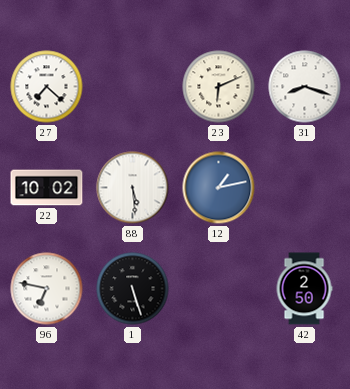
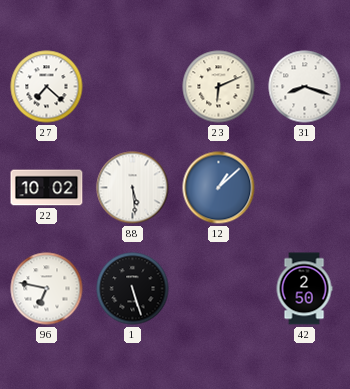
12: 1:13 -> 1:08 (219, 188)
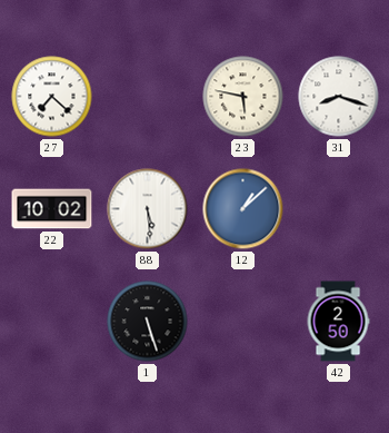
23: 6:11 -> 5:47 (243, 97)
96: 6:47 -> none (47, 289)
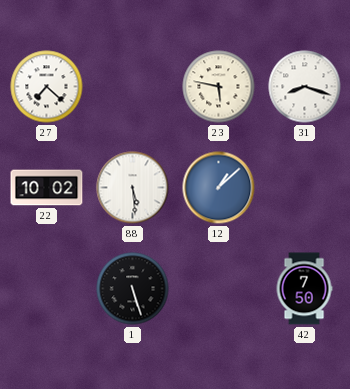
42: 2:50 -> 7:50 (304, 289)
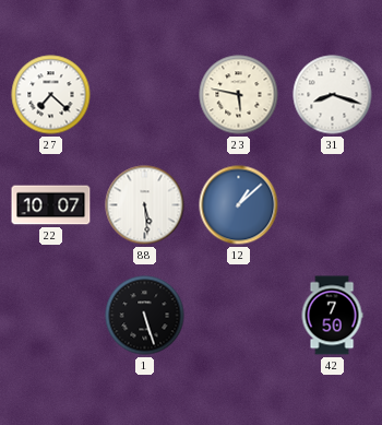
22: 10:02 -> 10:07 (51, 205)
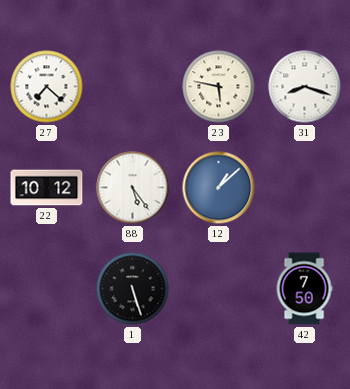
22: 10:07 -> 10:12 (47, 188)
88: 5:29 -> 5:24 (133, 188)
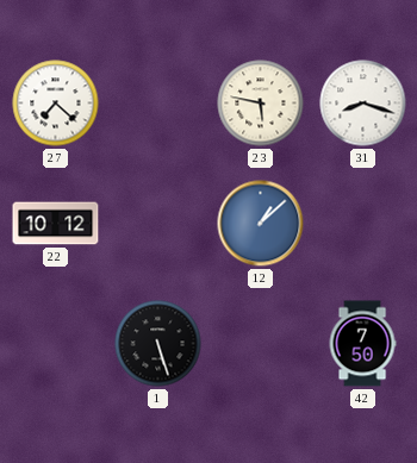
88: 5:24 -> none (133, 188)
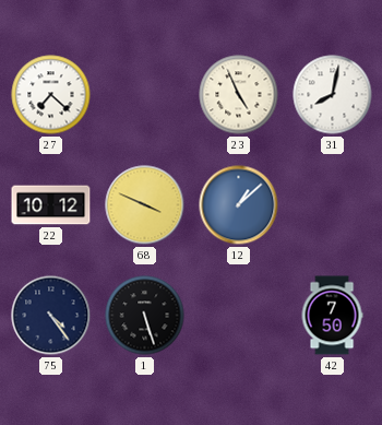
23: 5:47 -> 4:56 (239, 95)
31: 8:18 -> 8:02 (333, 95)
68: none -> 3:49 (145, 205)
75: none -> 4:24 (51, 316)
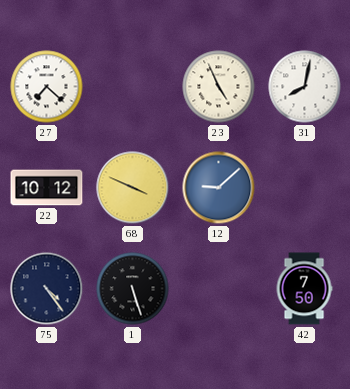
12: 1:08 -> 9:08 (219, 188)
